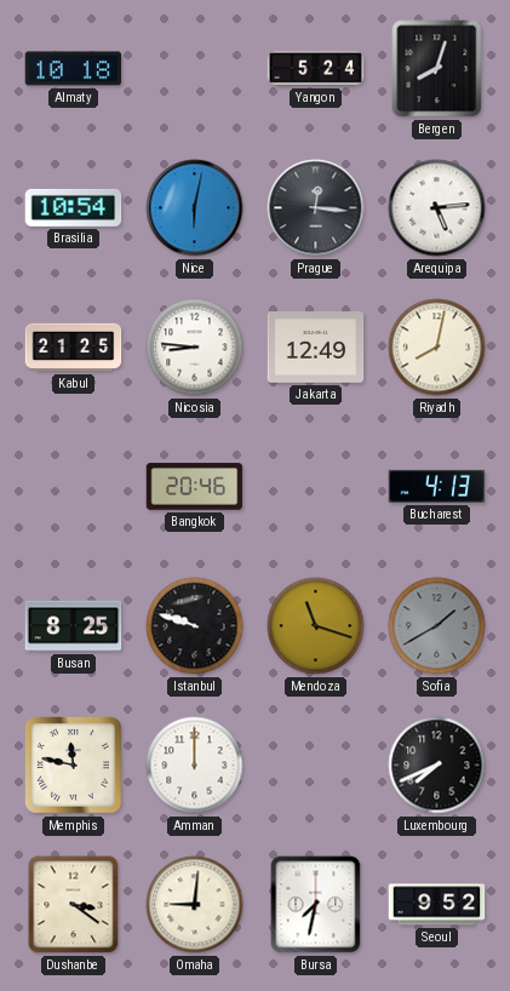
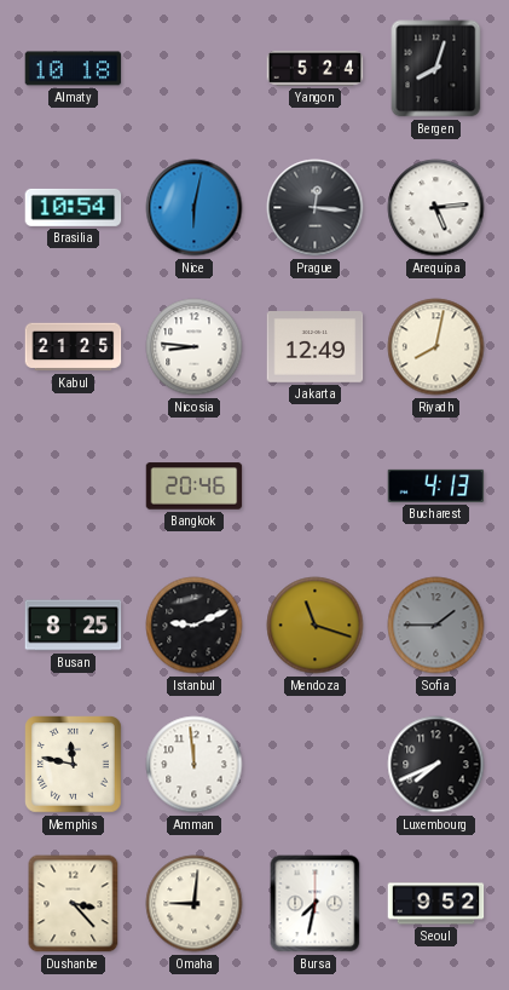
Istanbul: 9:48 -> 9:11 (195, 626)
Sofia: 1:40 -> 1:45 (436, 626)
Amman: 12:00 -> 11:59 (195, 765)
Dushanbe: 3:21 -> 3:23 (74, 904)
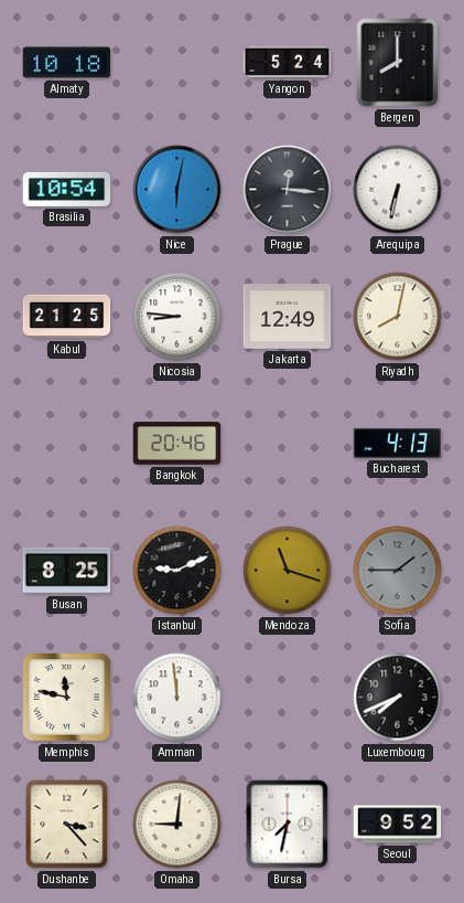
Bergen: 8:03 -> 8:00 (398, 63)
Arequipa: 5:14 -> 6:32 (398, 190)
